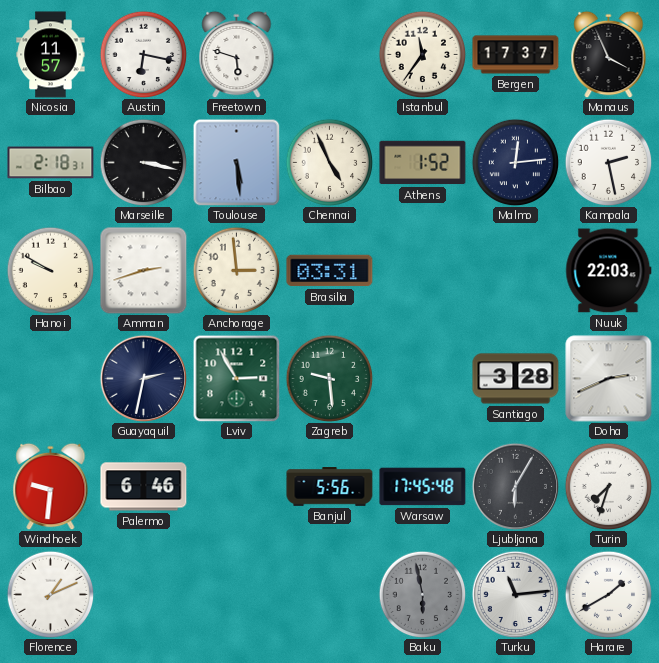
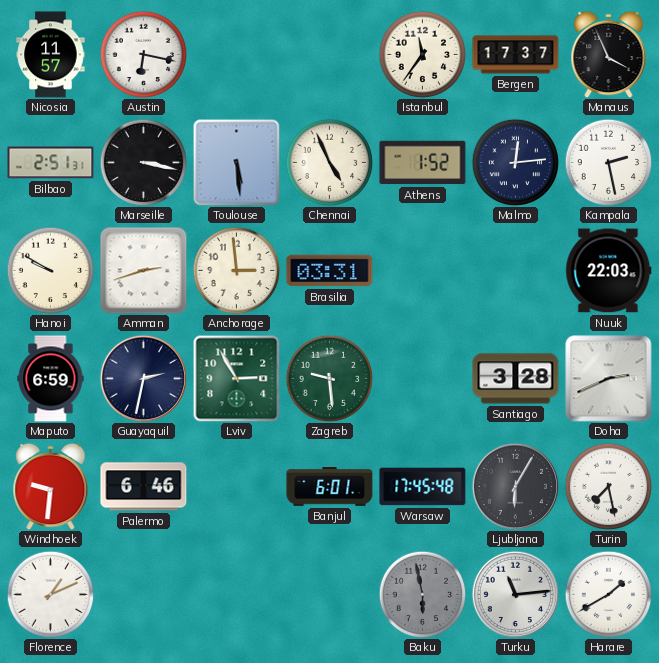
Freetown: 5:48 -> none (237, 54)
Bilbao: 2:18 -> 2:51 (51, 163)
Maputo: none -> 6:59 (51, 379)
Banjul: 5:56 -> 6:01 (330, 487)
Turin: 7:33 -> 7:28 (608, 486)
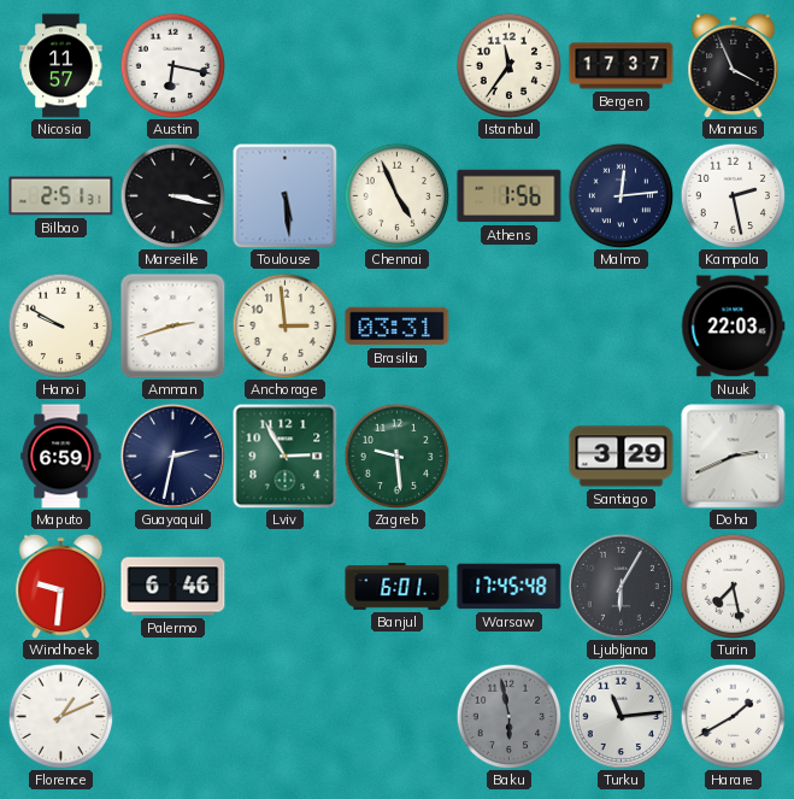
Athens: 1:52 -> 1:56 (510, 196)
Santiago: 3:28 -> 3:29 (622, 457)
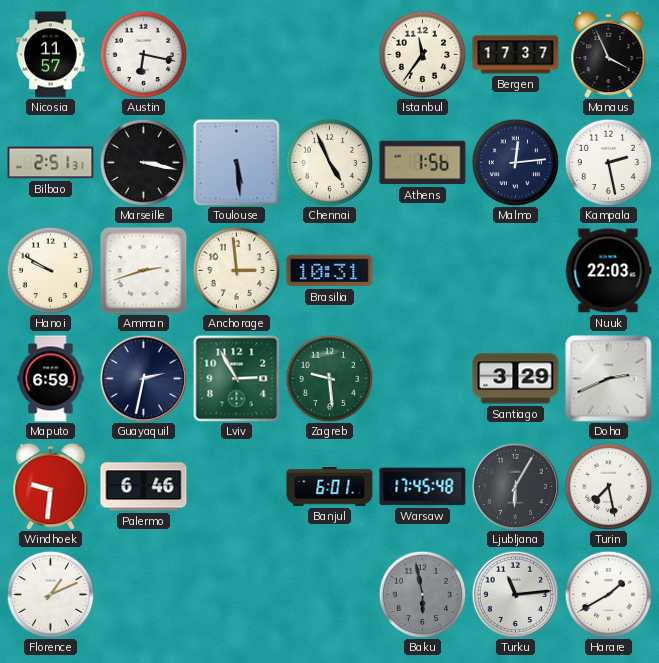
Brasilia: 03:31 -> 10:31 (330, 271)
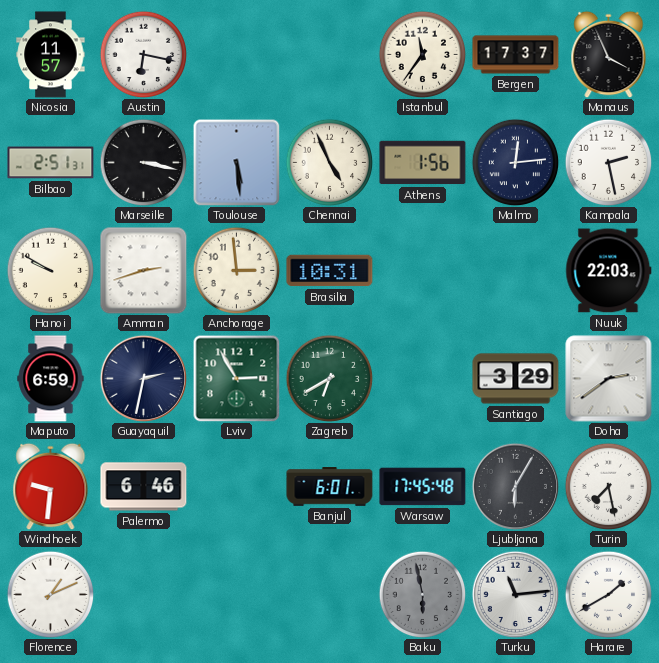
Zagreb: 9:29 -> 6:40 (329, 378)
Doha: 2:41 -> 2:39 (609, 379)
